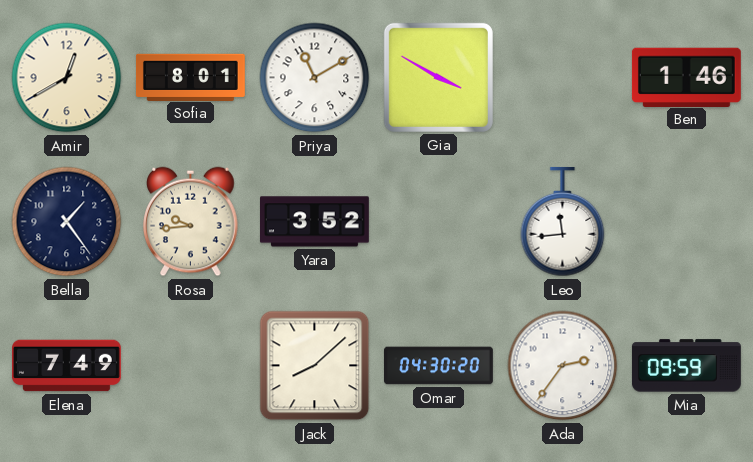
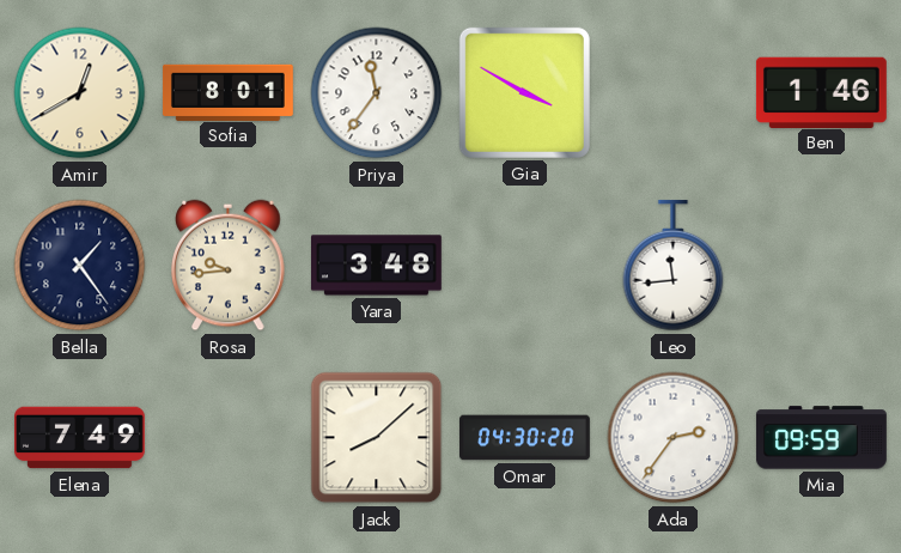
Priya: 11:10 -> 11:36 (377, 93)
Yara: 3:52 -> 3:48 (377, 266)
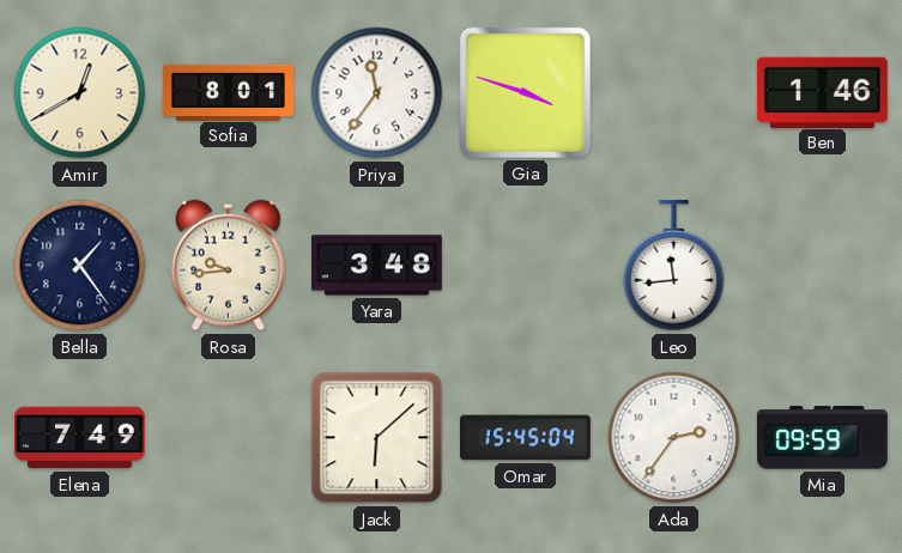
Gia: 3:50 -> 3:48 (525, 92)
Jack: 8:08 -> 6:08 (377, 438)
Omar: 04:30 -> 15:45 (526, 438)
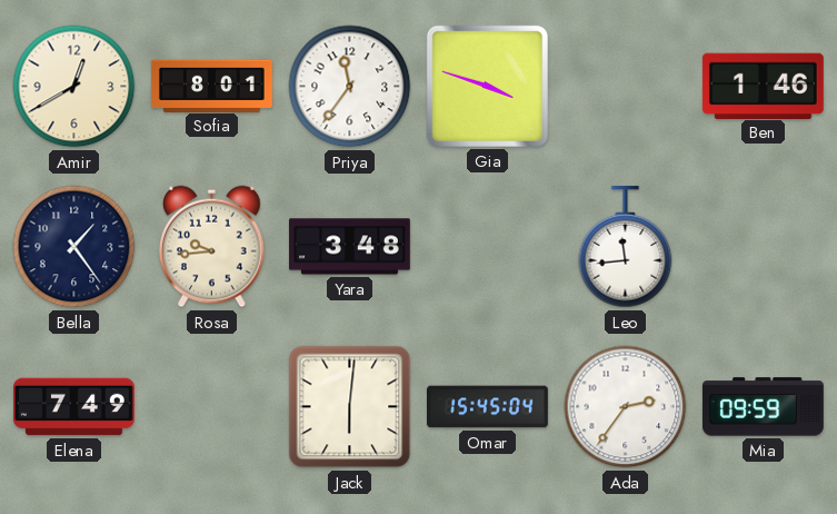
Jack: 6:08 -> 6:01 (350, 407)
